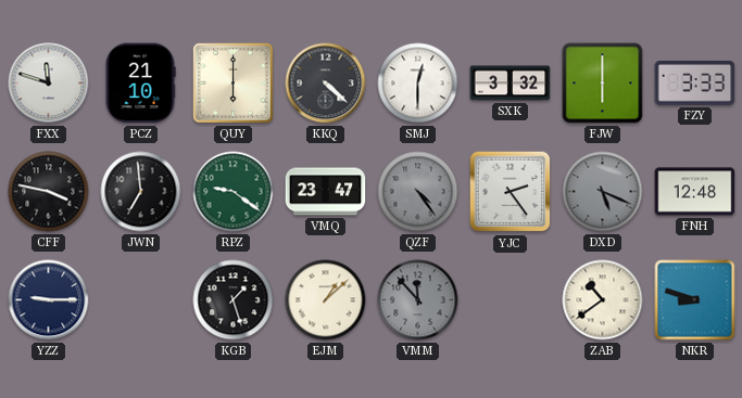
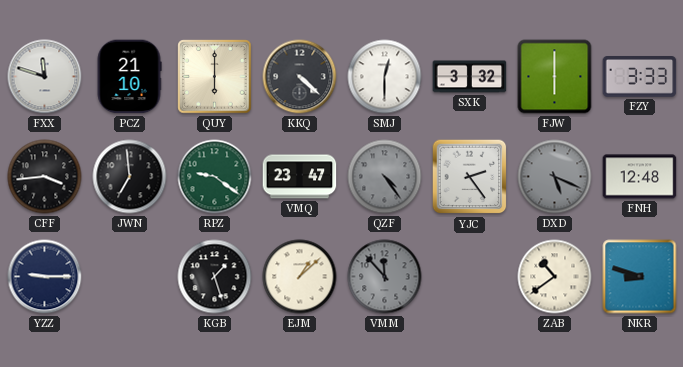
CFF: 3:47 -> 3:44 (45, 177)
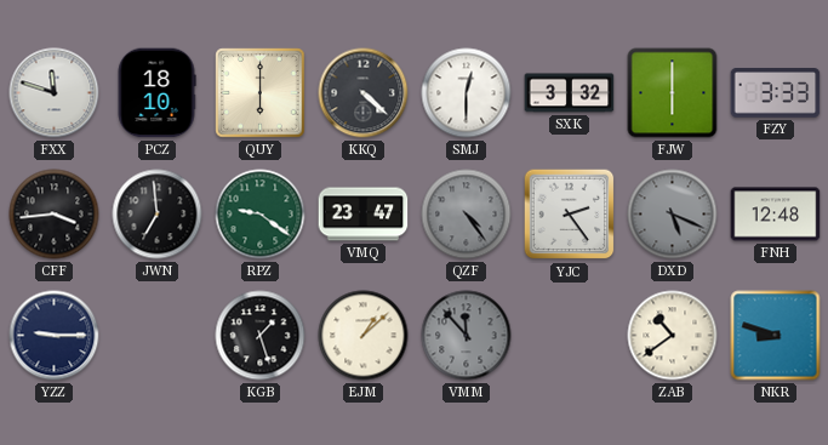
PCZ: 21:10 -> 18:10 (156, 93)
